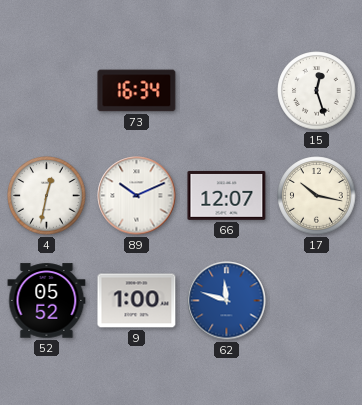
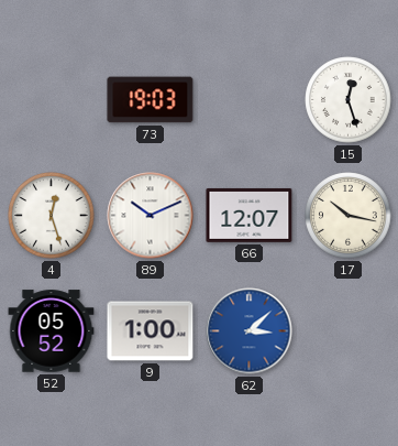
73: 16:34 -> 19:03 (151, 100)
4: 12:32 -> 12:27 (52, 216)
62: 11:48 -> 3:08 (250, 331)
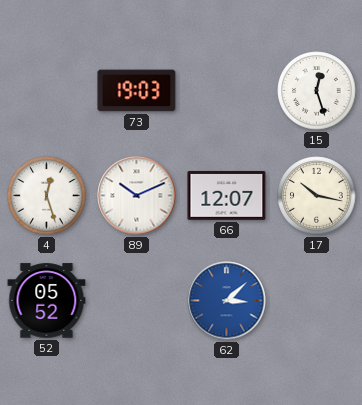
9: 1:00 -> none (151, 331)
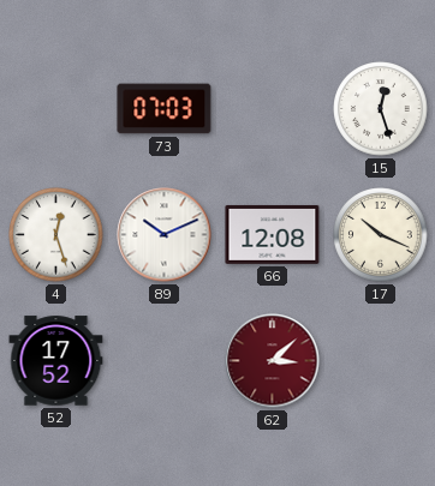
73: 19:03 -> 07:03 (165, 109)
66: 12:07 -> 12:08 (273, 234)
17: 10:17 -> 10:19 (381, 235)
52: 05:52 -> 17:52 (56, 361)
62 dial: blue -> burgundy (273, 361)
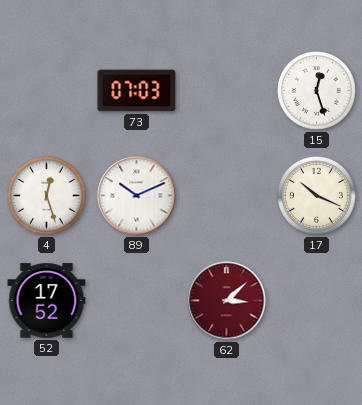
66: 12:08 -> none (273, 234)
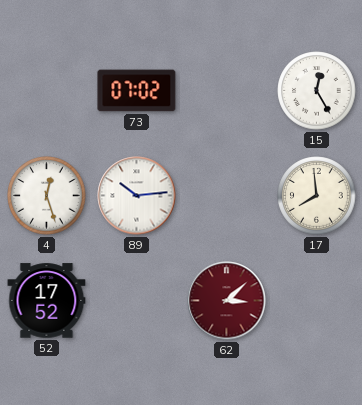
73: 07:03 -> 07:02 (137, 91)
15: 12:27 -> 12:25 (317, 91)
89: 10:11 -> 10:14 (137, 196)
17: 10:19 -> 7:59 (317, 196)
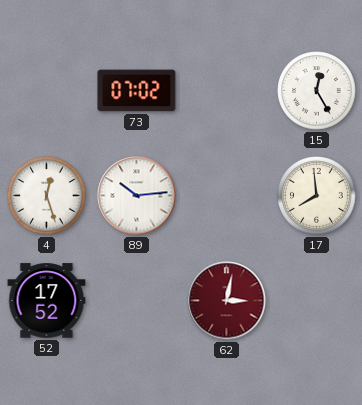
62: 3:08 -> 3:02 (227, 301)
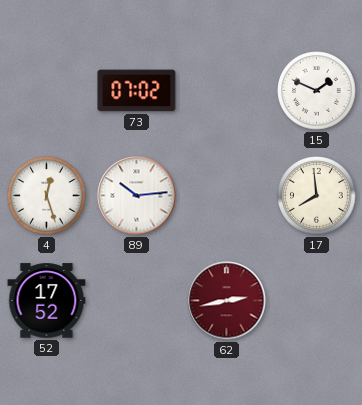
15: 12:25 -> 1:49 (317, 91)
62: 3:02 -> 2:43 (227, 301)
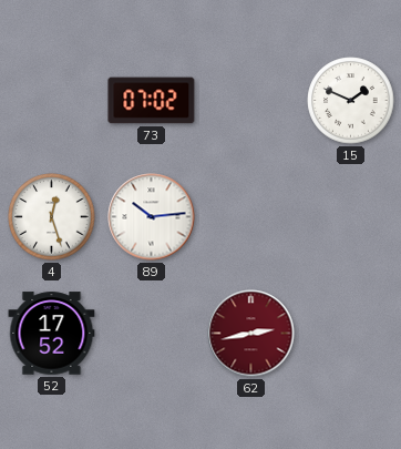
17: 7:59 -> none (317, 196)
